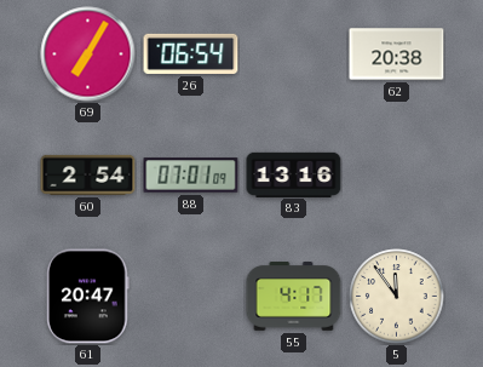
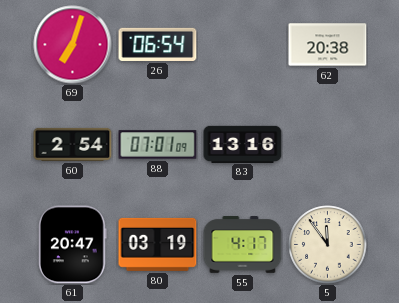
69: 7:05 -> 7:03 (73, 45)
80: none -> 03:19 (158, 244)
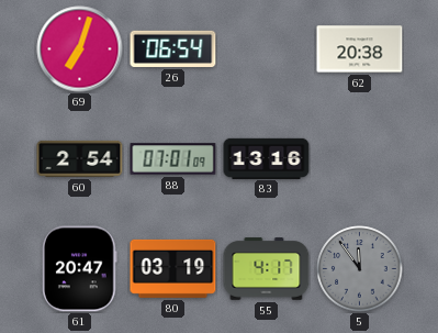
5 dial: cream -> grey (360, 269)
